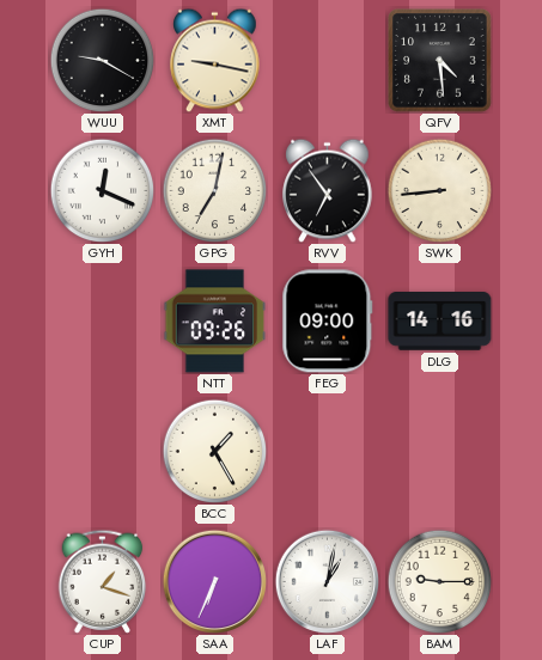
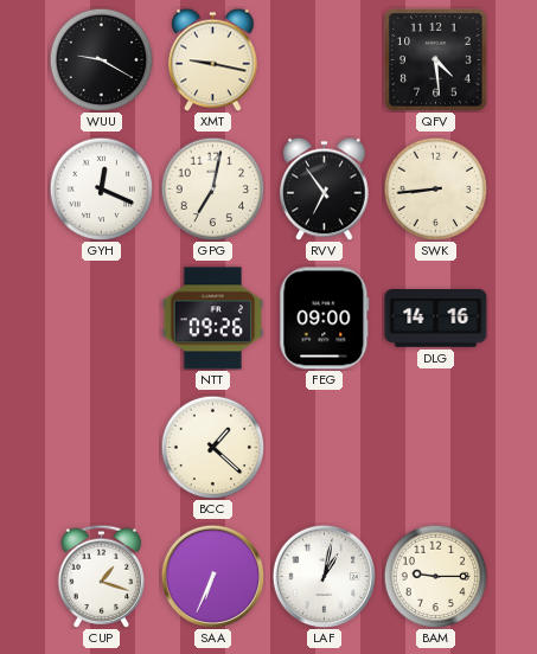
BCC: 1:25 -> 1:22 (212, 447)
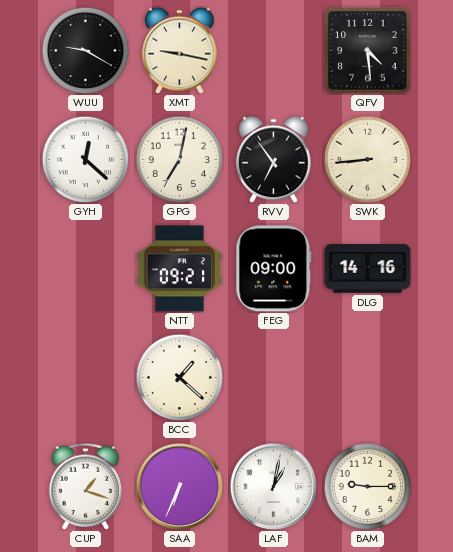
GYH: 12:19 -> 12:22 (85, 159)
NTT: 09:26 -> 09:21 (180, 269)
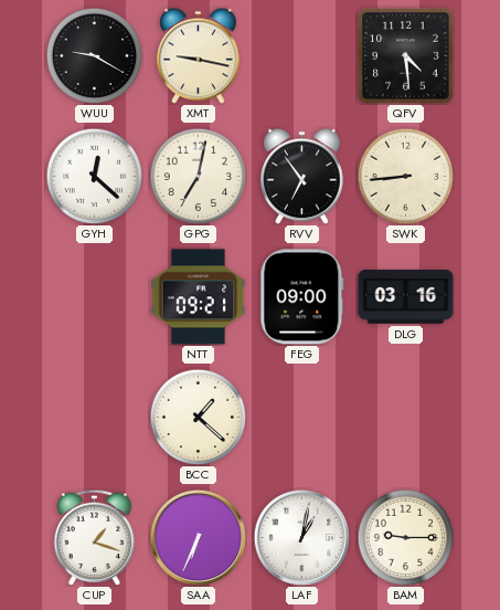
DLG: 14:16 -> 03:16 (406, 297)
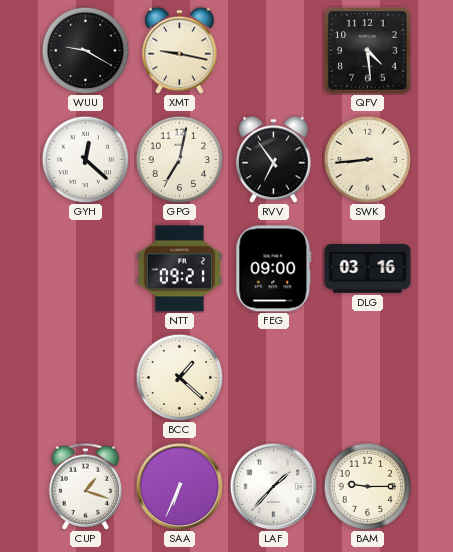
LAF: 1:02 -> 1:37 (273, 486)
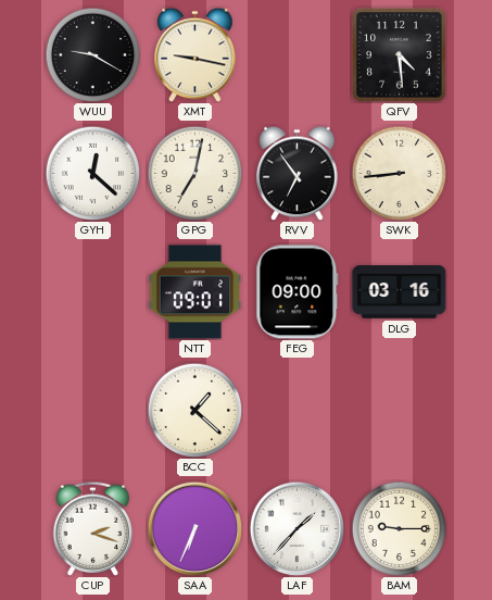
NTT: 09:21 -> 09:01 (195, 292)
CUP: 1:18 -> 2:18 (93, 528)
